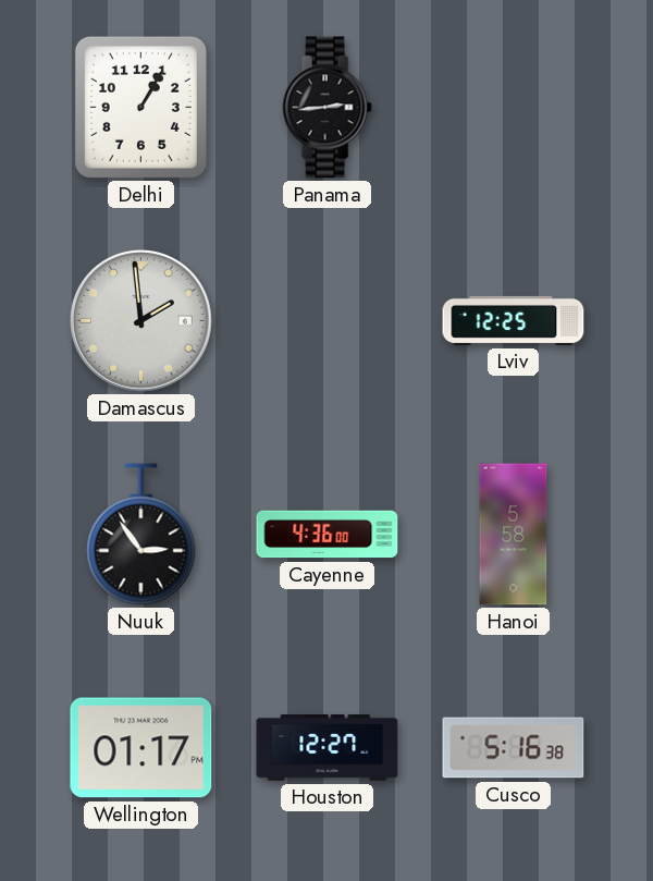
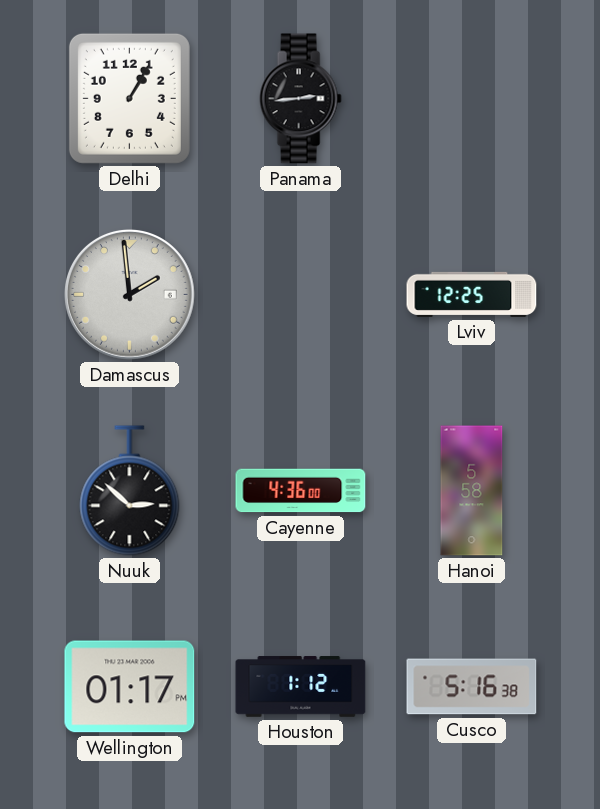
Nuuk: 2:54 -> 2:52 (130, 491)
Houston: 12:27 -> 1:12 (301, 687)
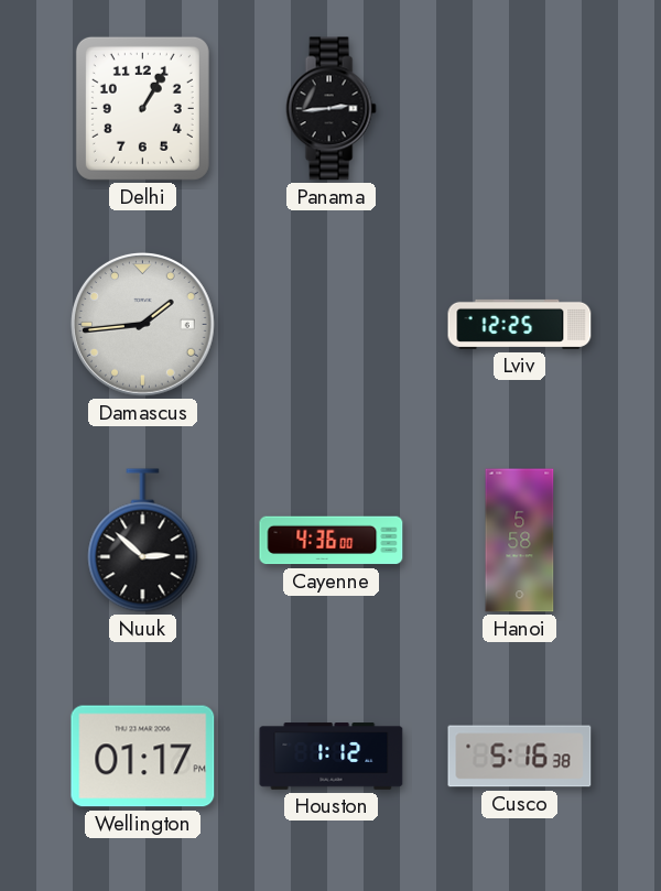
Damascus: 1:59 -> 1:44 (142, 324)
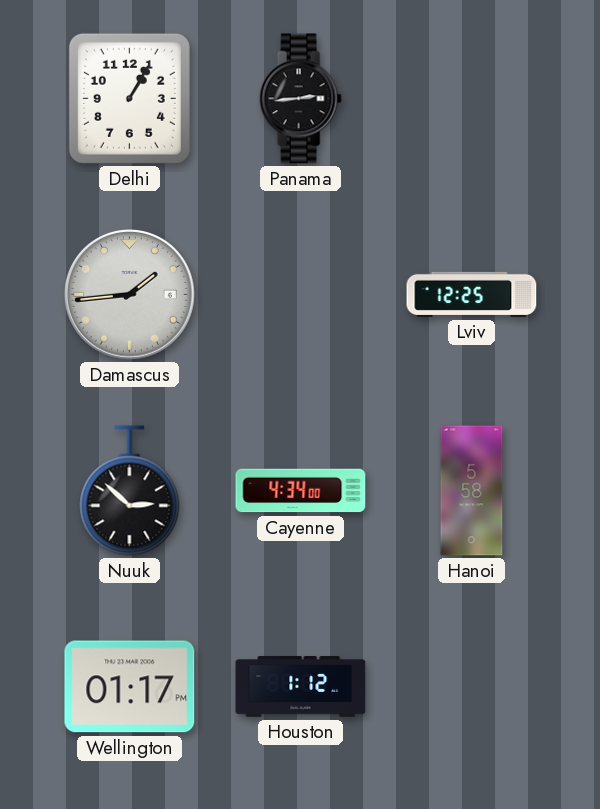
Cayenne: 4:36 -> 4:34 (301, 491)
Cusco: 5:16 -> none (520, 757)
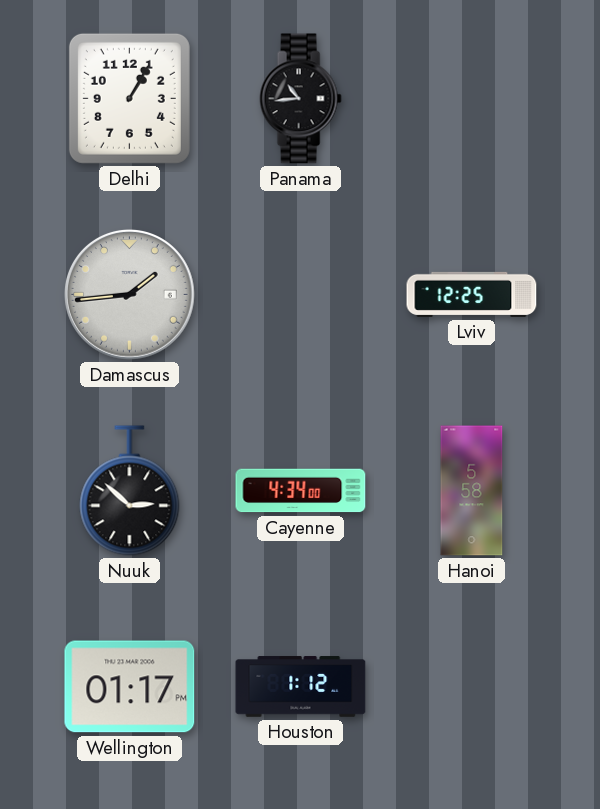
Panama: 2:44 -> 10:44 (300, 99)
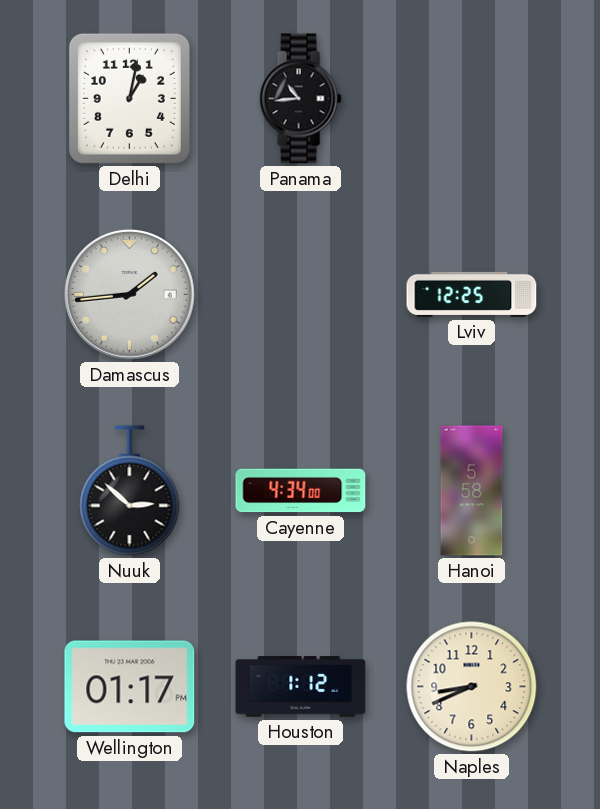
Delhi: 1:05 -> 1:02 (129, 98)
Naples: none -> 8:41 (472, 687)
